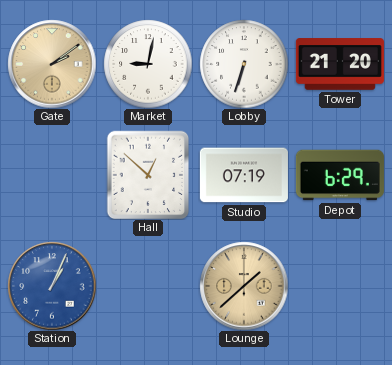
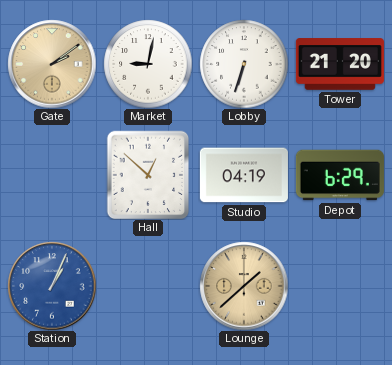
Studio: 07:19 -> 04:19 (244, 175)
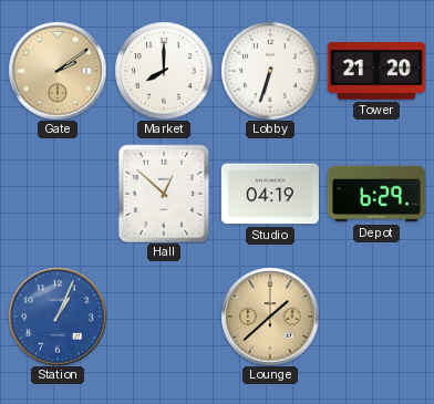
Market: 9:02 -> 8:00 (164, 71)
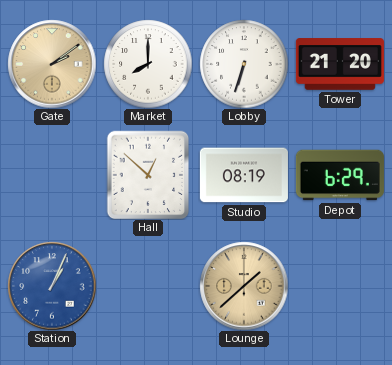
Studio: 04:19 -> 08:19 (244, 175)
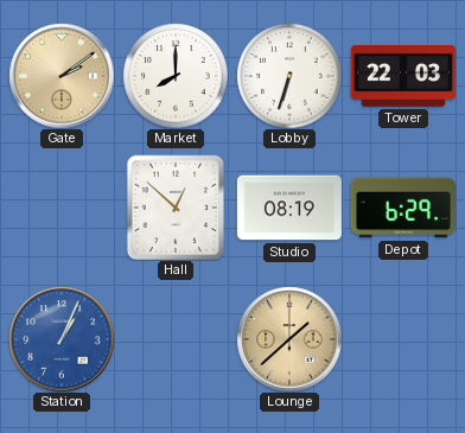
Tower: 21:20 -> 22:03 (403, 76)
